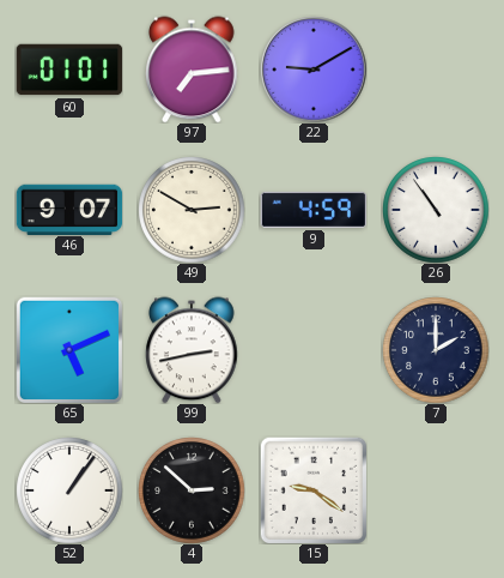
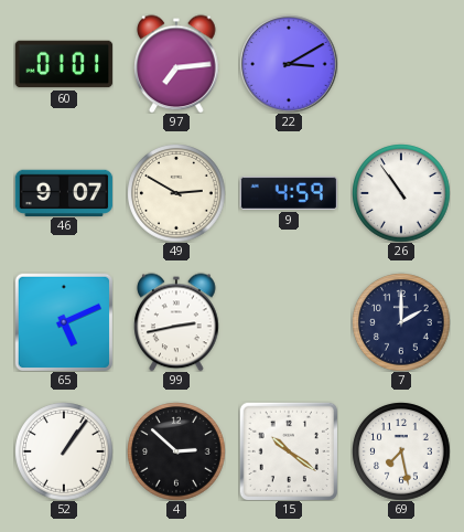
22: 9:10 -> 3:10 (289, 64)
15: 9:21 -> 10:21 (289, 451)
69: none -> 7:28 (401, 451)
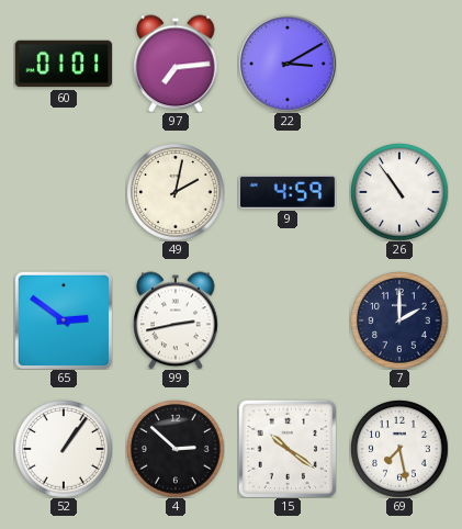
46: 9:07 -> none (64, 192)
49: 2:50 -> 2:02 (176, 192)
65: 5:11 -> 2:51 (64, 320)
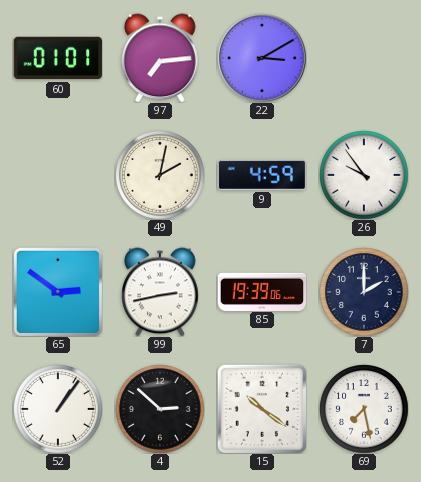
26: 10:54 -> 9:54 (364, 175)
85: none -> 19:39 (262, 291)
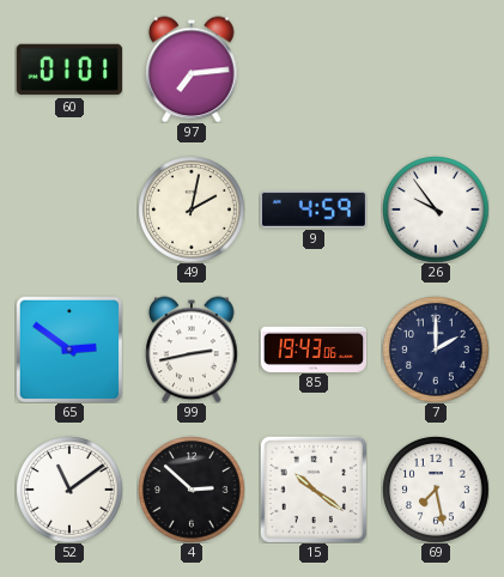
22: 3:10 -> none (262, 58)
85: 19:39 -> 19:43 (314, 348)
52: 1:06 -> 11:09 (69, 490)
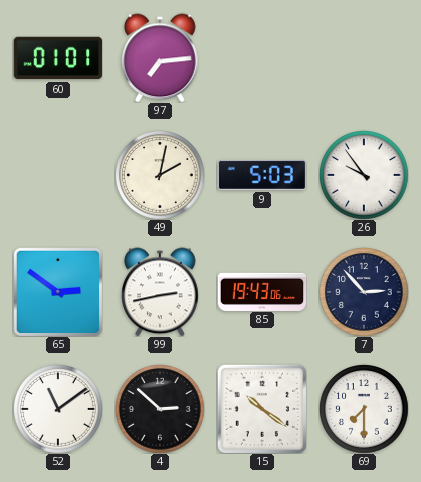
9: 4:59 -> 5:03 (261, 175)
7: 2:00 -> 2:53 (364, 292)
69: 7:28 -> 7:30 (364, 409)
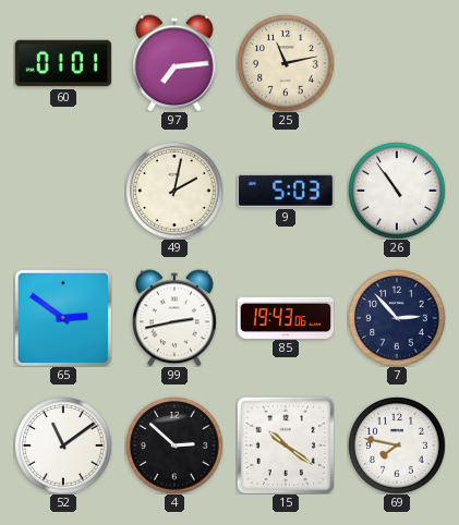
25: none -> 11:13 (286, 63)
26: 9:54 -> 10:54 (397, 191)
69: 7:30 -> 7:47 (397, 445)
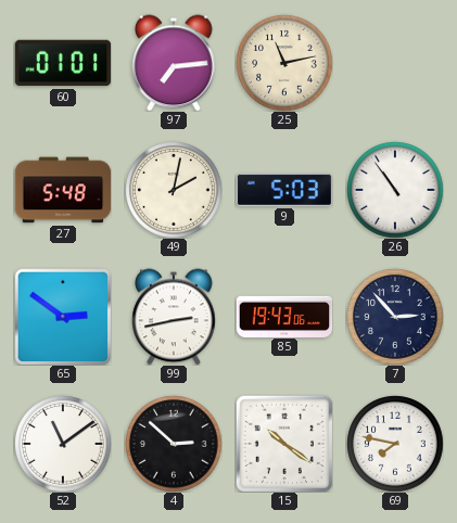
27: none -> 5:48 (63, 190)
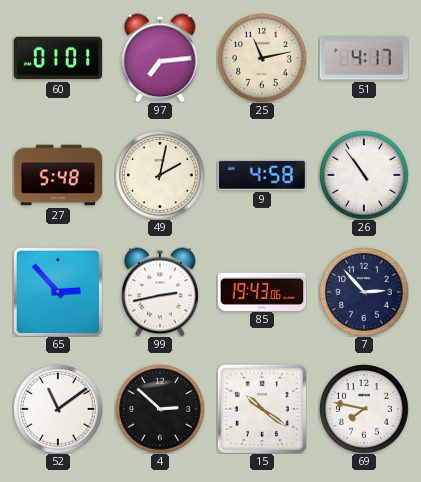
51: none -> 4:17 (364, 58)
9: 5:03 -> 4:58 (261, 175)
65: 2:51 -> 2:53 (58, 292)
